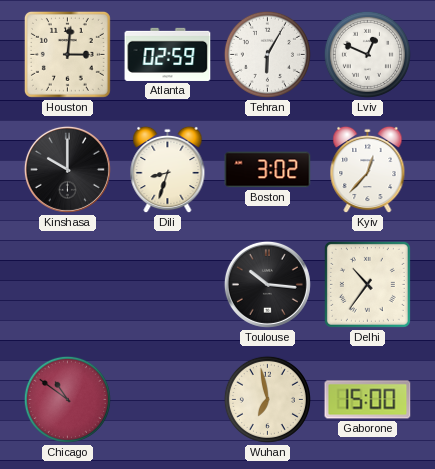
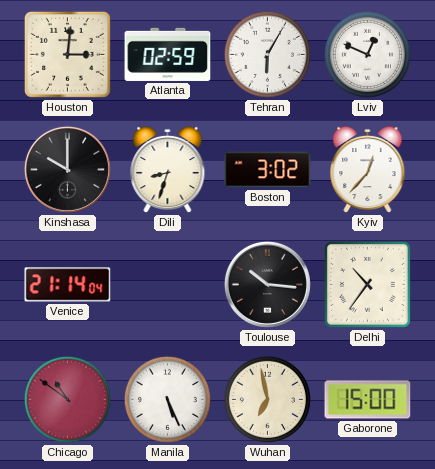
Venice: none -> 21:14 (68, 285)
Manila: none -> 5:26 (167, 399)
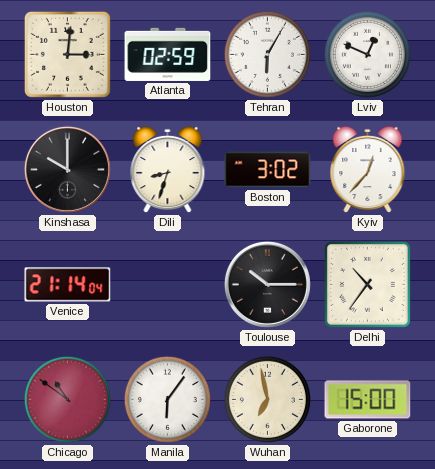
Toulouse: 10:16 -> 10:15 (267, 284)
Manila: 5:26 -> 6:06 (167, 399)
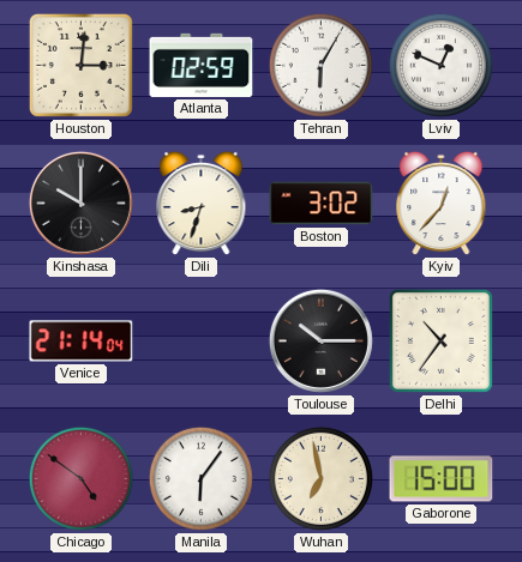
Chicago: 10:51 -> 4:51 (80, 478)
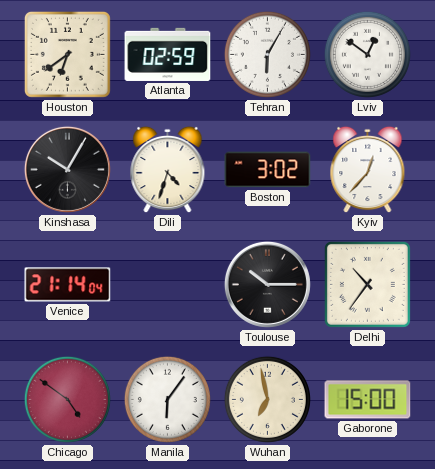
Houston: 3:01 -> 6:39 (67, 54)
Lviv: 12:49 -> 12:51 (367, 54)
Kinshasa: 10:00 -> 10:05 (67, 169)
Dili: 8:33 -> 4:33 (168, 170)
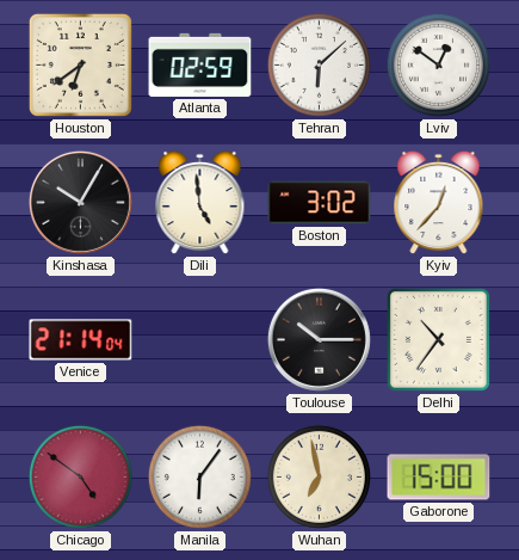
Tehran: 6:05 -> 6:08 (319, 64)
Dili: 4:33 -> 4:59 (200, 203)
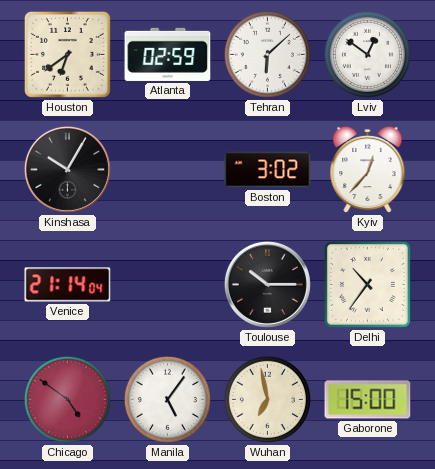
Dili: 4:59 -> none (200, 203)
Manila: 6:06 -> 5:06 (167, 399)
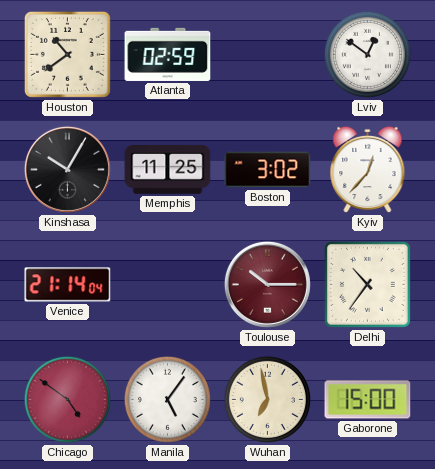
Houston: 6:39 -> 10:39 (67, 54)
Tehran: 6:08 -> none (267, 54)
Memphis: none -> 11:25 (168, 170)
Toulouse dial: black -> burgundy (267, 284)
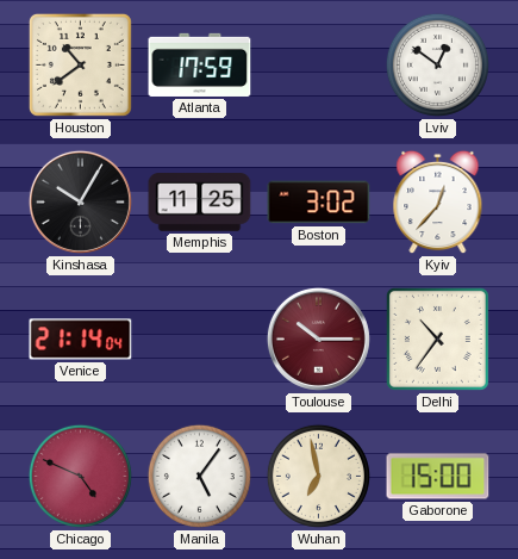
Atlanta: 02:59 -> 17:59 (200, 64)
Chicago: 4:51 -> 4:49 (80, 476)
